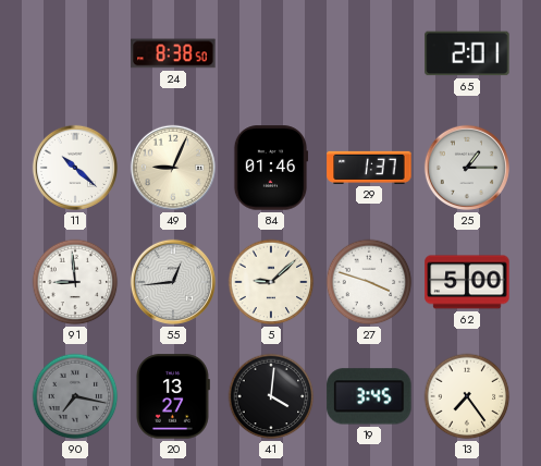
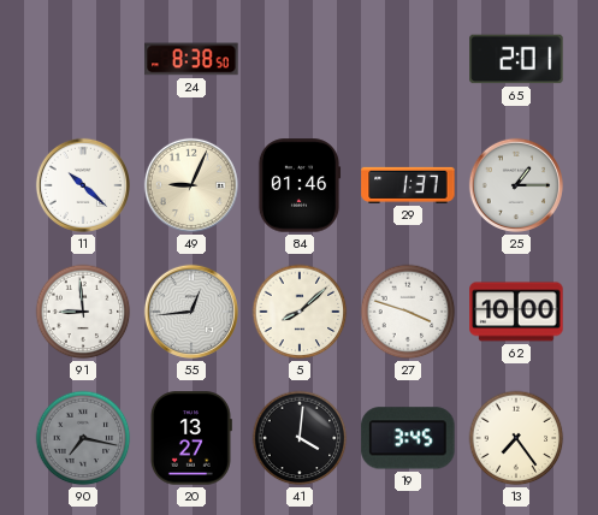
5: 9:08 -> 8:08 (300, 312)
62: 5:00 -> 10:00 (516, 312)
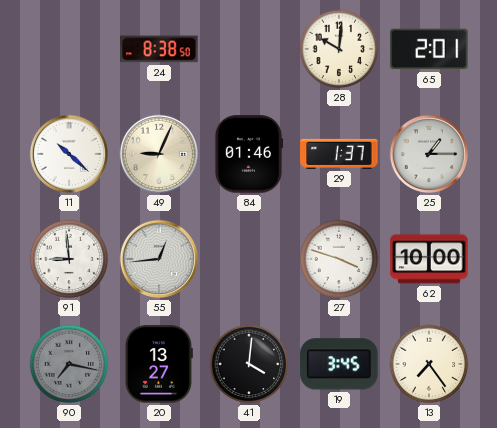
28: none -> 10:01 (339, 49)
5: 8:08 -> none (300, 312)
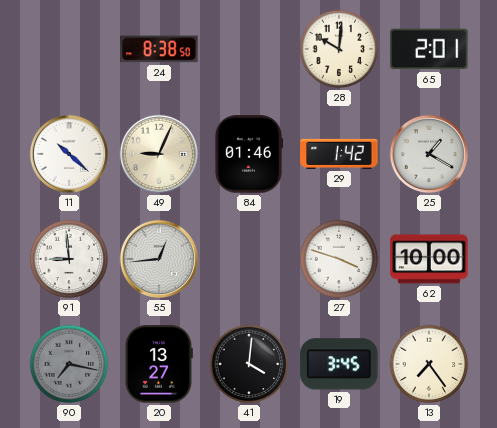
29: 1:37 -> 1:42 (339, 154)
25: 1:15 -> 1:20 (429, 154)
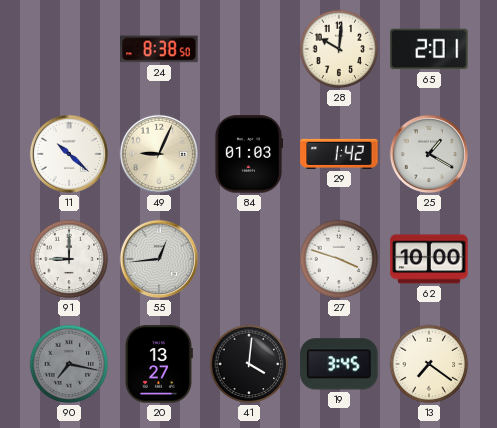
84: 01:46 -> 01:03 (249, 154)
91: 8:59 -> 9:00 (69, 259)
13: 7:24 -> 7:21 (429, 364)
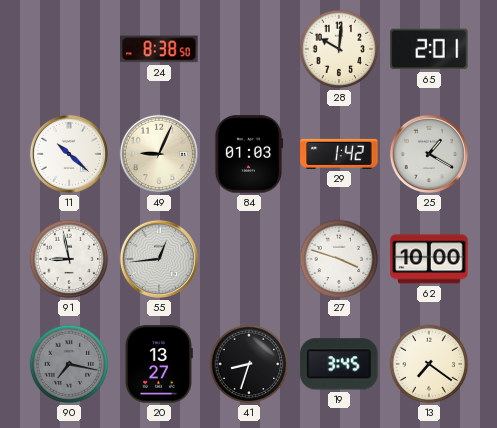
91: 9:00 -> 8:58 (69, 259)
41: 4:01 -> 8:33 (249, 364)
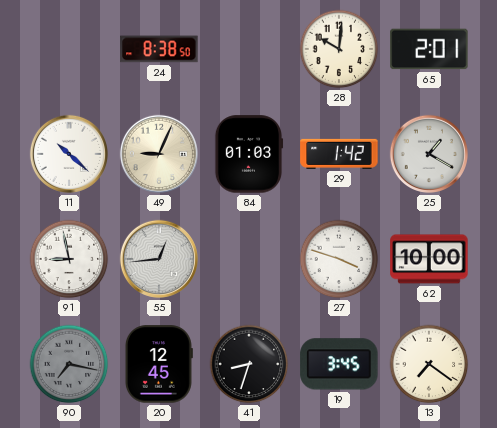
20: 13:27 -> 12:45 (158, 364)
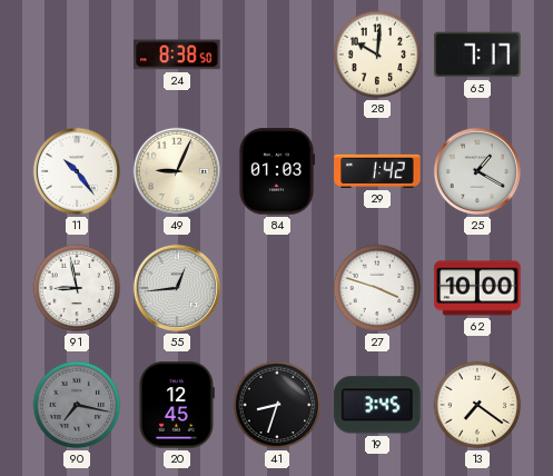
65: 2:01 -> 7:17 (477, 54)
11: 10:22 -> 10:24 (77, 171)
